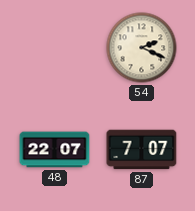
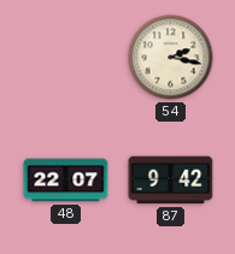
54: 2:19 -> 2:17 (171, 58)
87: 7:07 -> 9:42 (171, 181)
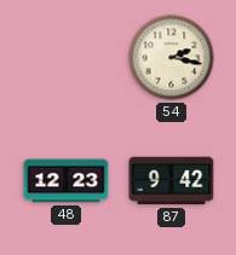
48: 22:07 -> 12:23 (67, 181)
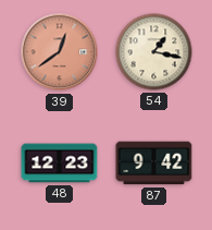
39: none -> 12:39 (60, 52)
54: 2:17 -> 1:17 (154, 52)
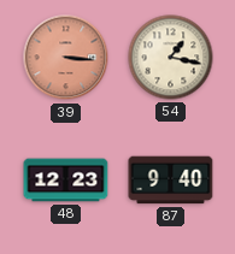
39: 12:39 -> 3:16 (66, 58)
87: 9:42 -> 9:40 (171, 181)
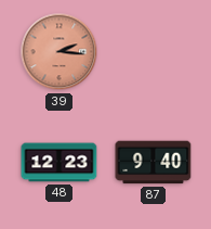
39: 3:16 -> 2:16 (60, 52)
54: 1:17 -> none (171, 58)
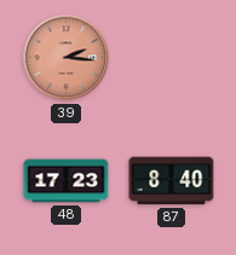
48: 12:23 -> 17:23 (67, 181)
87: 9:40 -> 8:40 (172, 181)
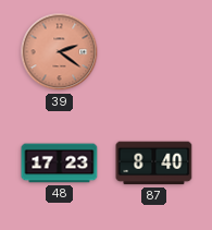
39: 2:16 -> 2:21 (60, 52)
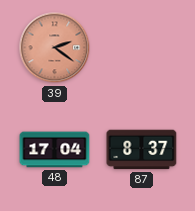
48: 17:23 -> 17:04 (55, 150)
87: 8:40 -> 8:37 (142, 150)
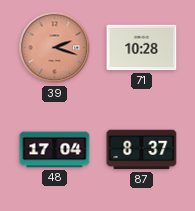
39: 2:21 -> 2:18 (55, 48)
71: none -> 10:28 (142, 48)
